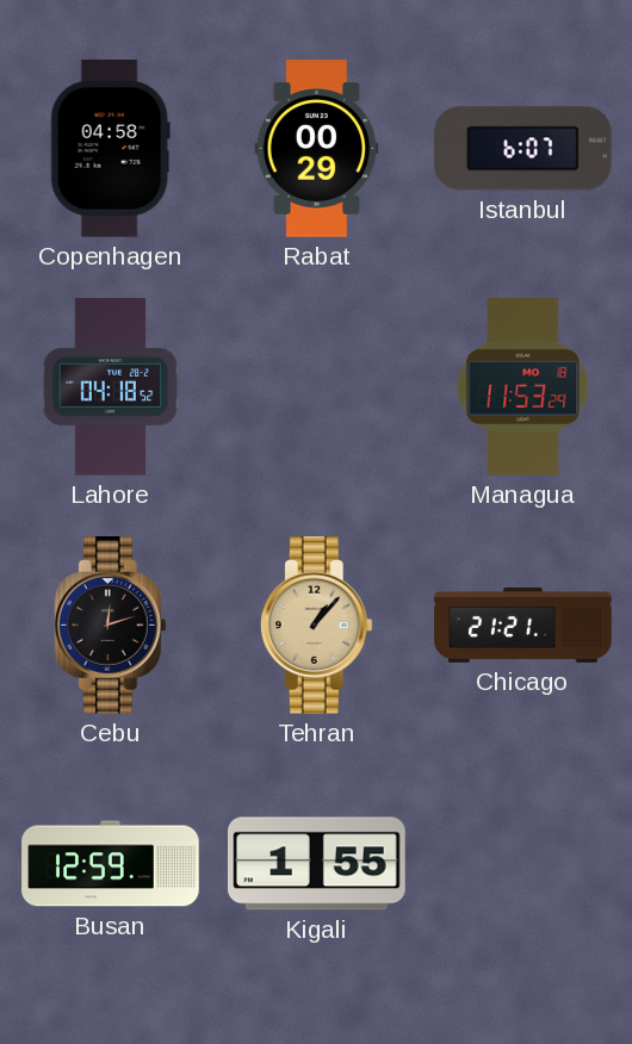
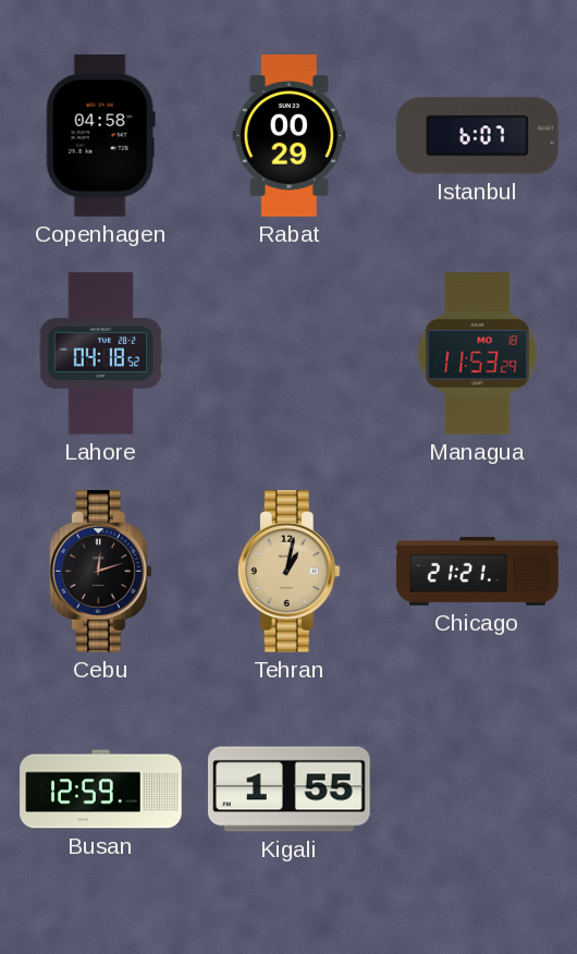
Tehran: 1:07 -> 1:02 (288, 572)
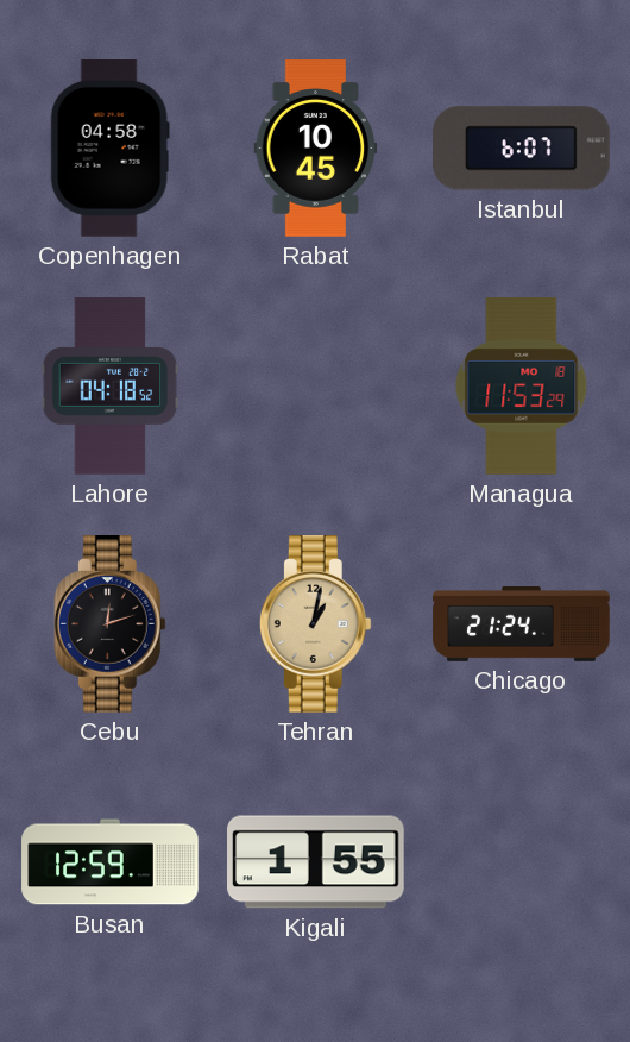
Rabat: 00:29 -> 10:45 (316, 149)
Chicago: 21:21 -> 21:24 (522, 624)
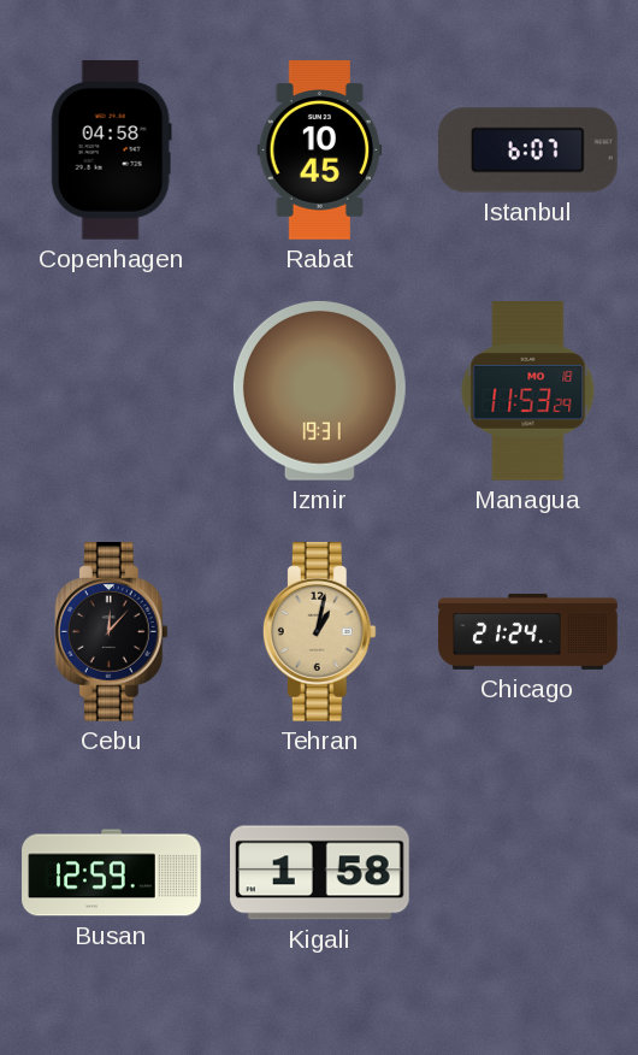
Lahore: 04:18 -> none (111, 387)
Izmir: none -> 19:31 (319, 390)
Cebu: 12:12 -> 12:07 (111, 632)
Kigali: 1:55 -> 1:58 (320, 873)
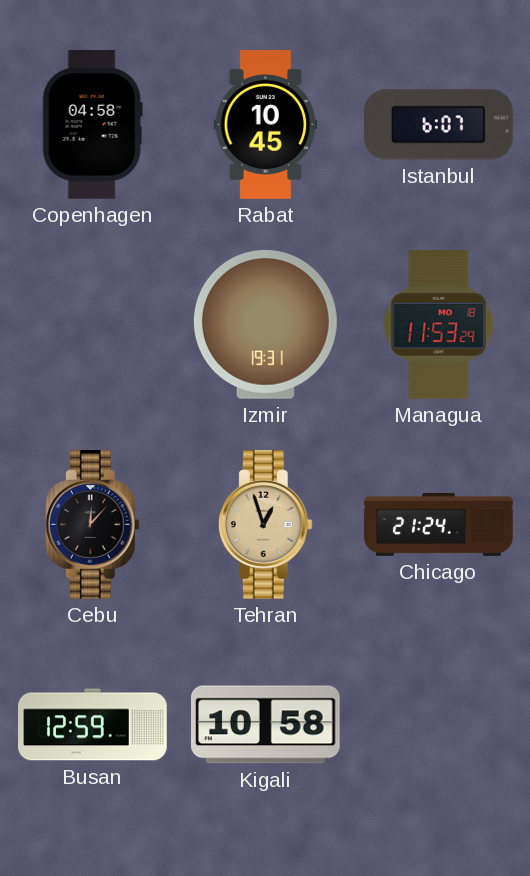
Tehran: 1:02 -> 12:57 (265, 525)
Kigali: 1:58 -> 10:58 (266, 725)
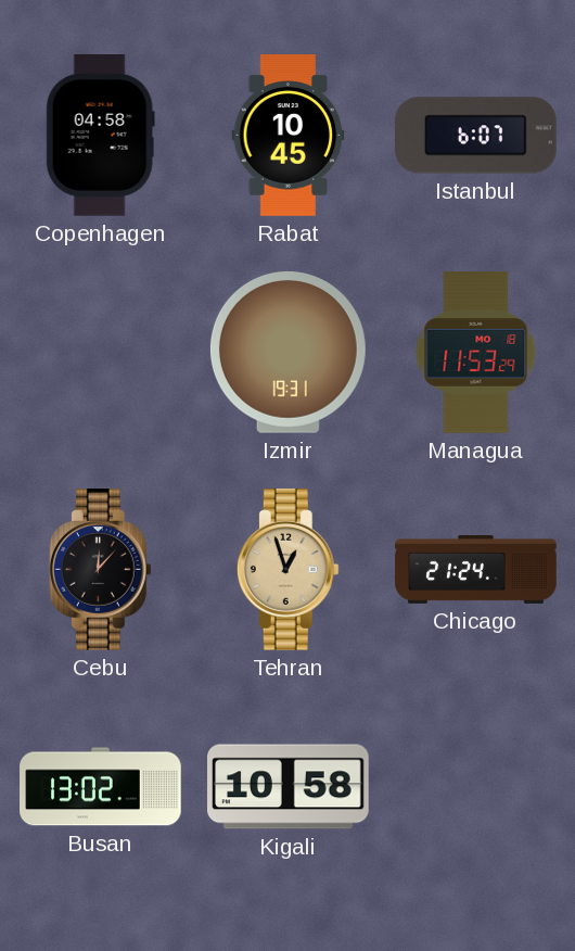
Busan: 12:59 -> 13:02 (101, 787)
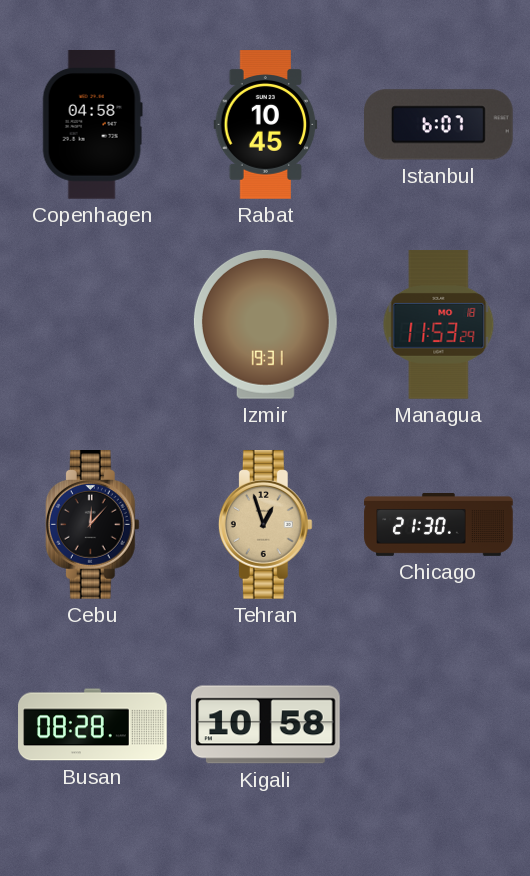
Chicago: 21:24 -> 21:30 (439, 525)
Busan: 13:02 -> 08:28 (93, 725)
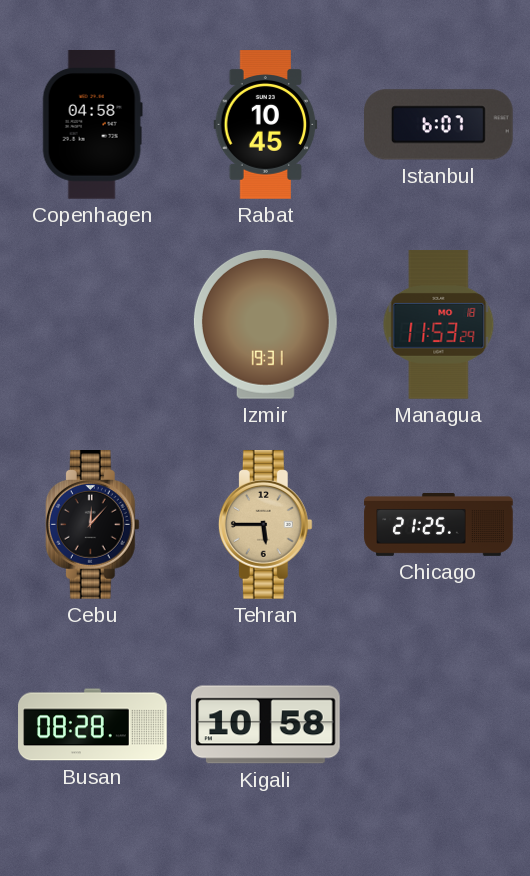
Tehran: 12:57 -> 5:45 (265, 525)
Chicago: 21:30 -> 21:25 (439, 525)
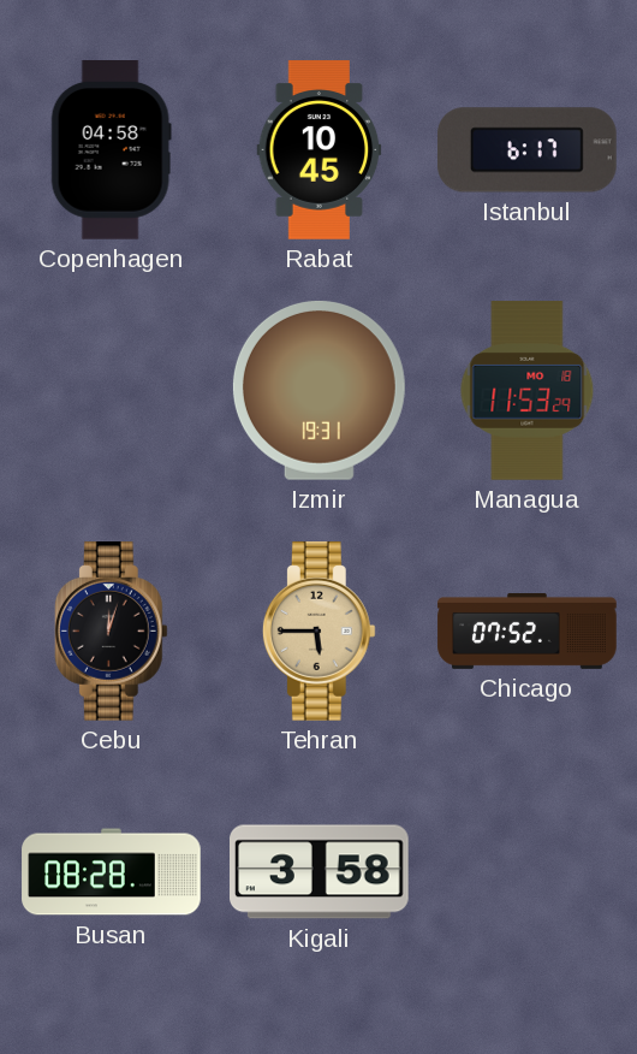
Istanbul: 6:07 -> 6:17 (528, 150)
Cebu: 12:07 -> 12:03 (111, 632)
Chicago: 21:25 -> 07:52 (528, 632)
Kigali: 10:58 -> 3:58 (320, 872)
